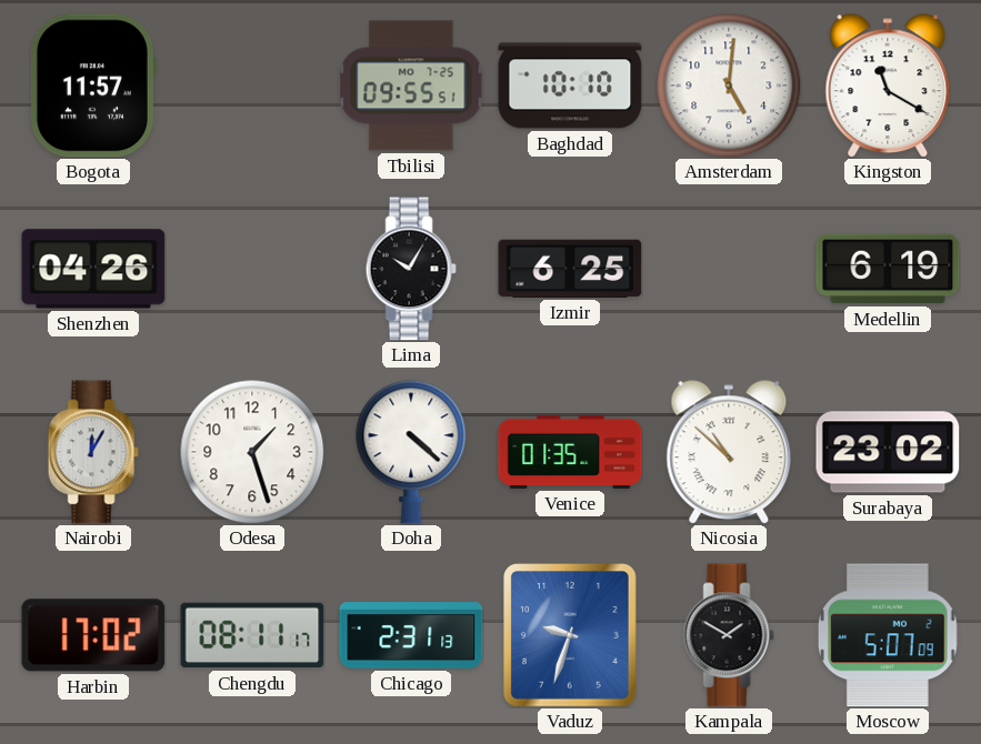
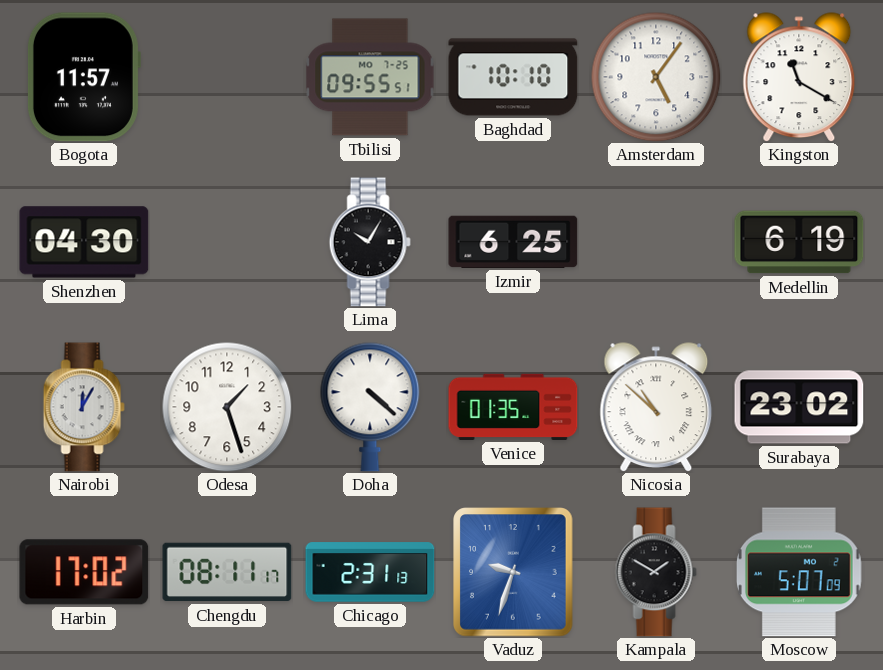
Amsterdam: 5:01 -> 5:06 (656, 77)
Shenzhen: 04:26 -> 04:30 (84, 242)
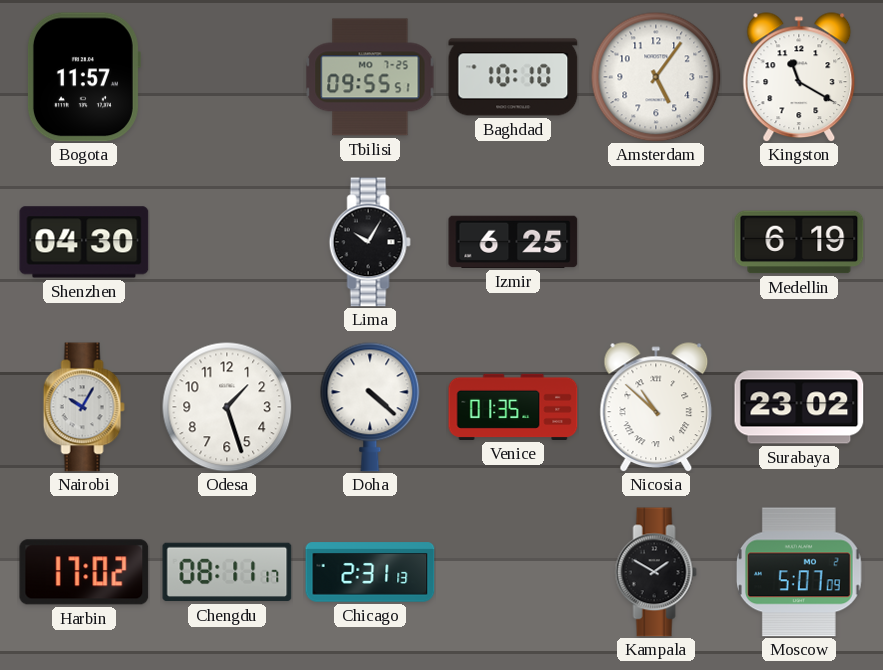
Nairobi: 12:05 -> 10:05 (84, 407)
Vaduz: 9:33 -> none (513, 572)
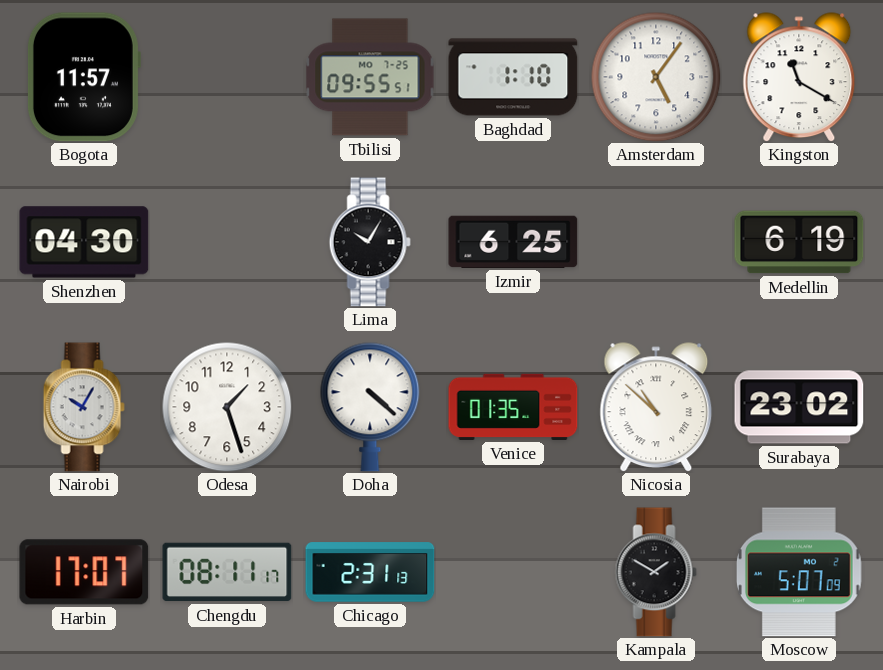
Baghdad: 10:10 -> 1:10 (513, 77)
Harbin: 17:02 -> 17:07 (84, 572)
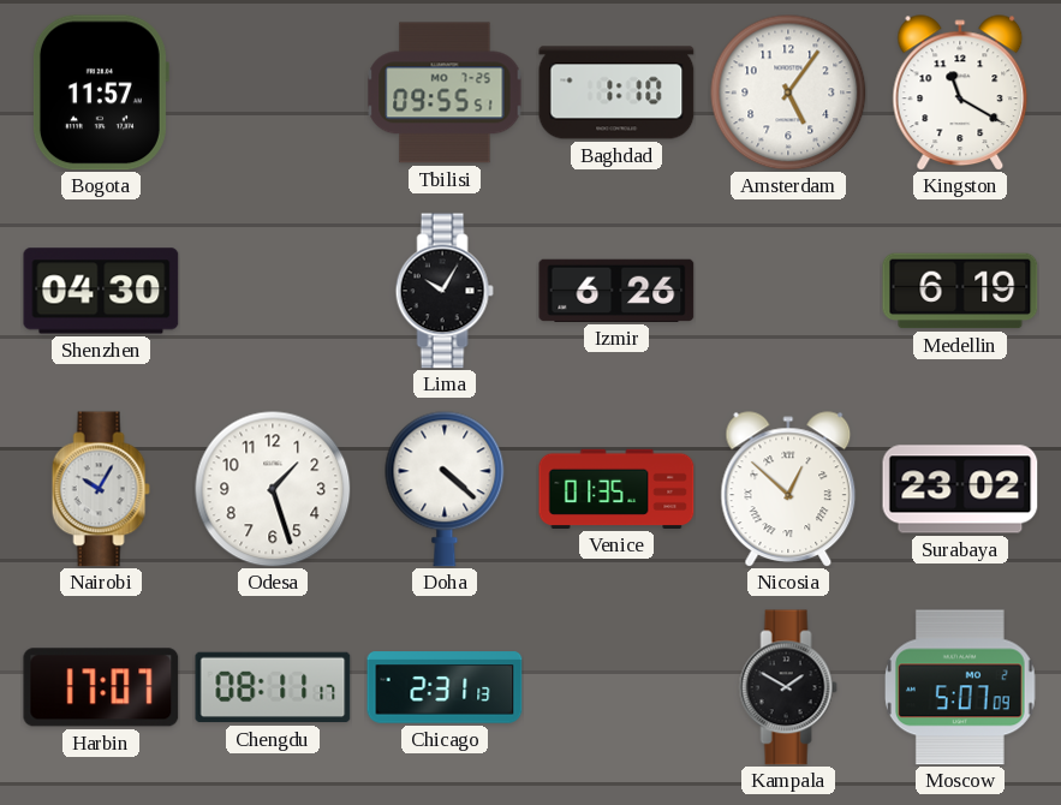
Izmir: 6:25 -> 6:26 (616, 291)
Nicosia: 10:52 -> 12:52 (788, 489)
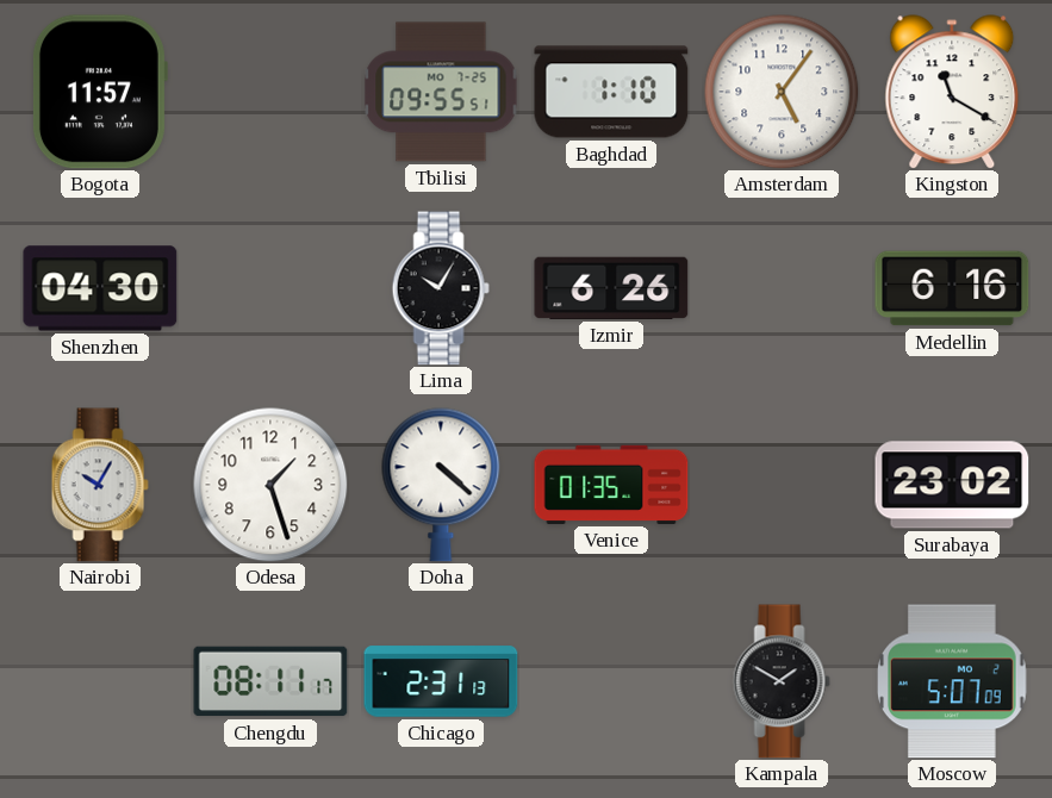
Medellin: 6:19 -> 6:16 (952, 288)
Nicosia: 12:52 -> none (788, 489)
Harbin: 17:07 -> none (101, 687)
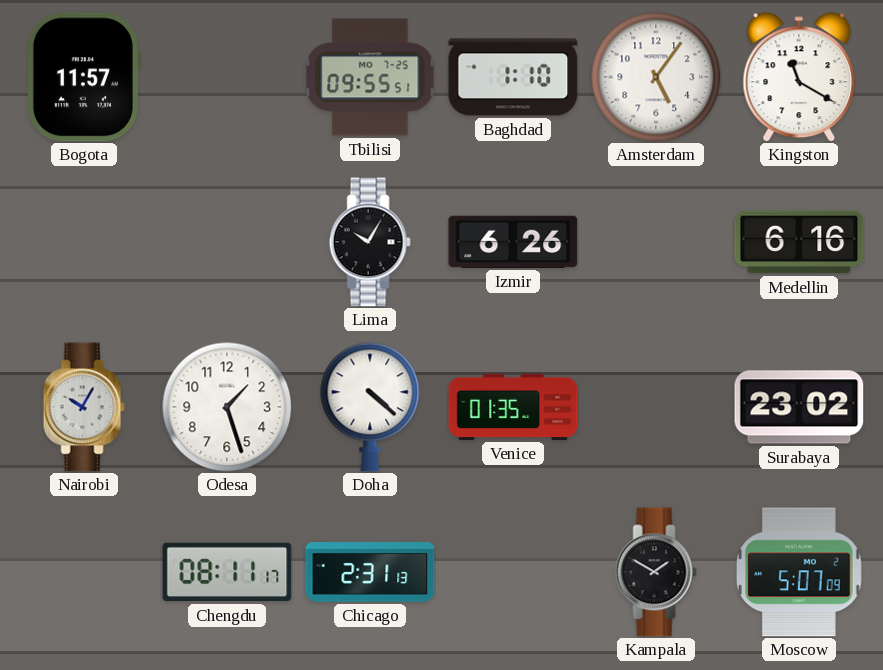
Shenzhen: 04:30 -> none (100, 288)
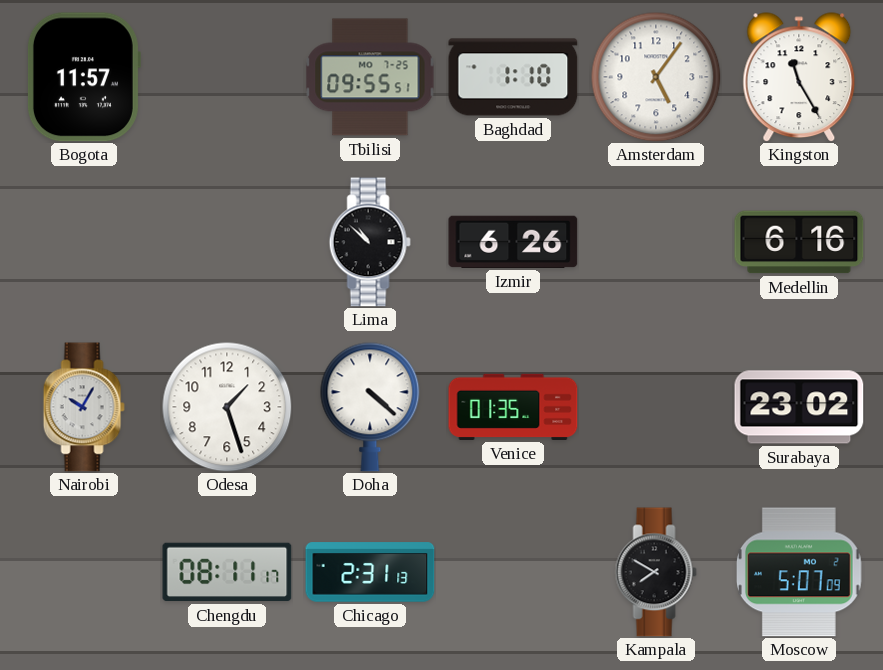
Kingston: 11:20 -> 11:25 (799, 77)
Lima: 10:05 -> 10:52 (370, 242)
Kampala: 1:50 -> 7:50 (656, 572)
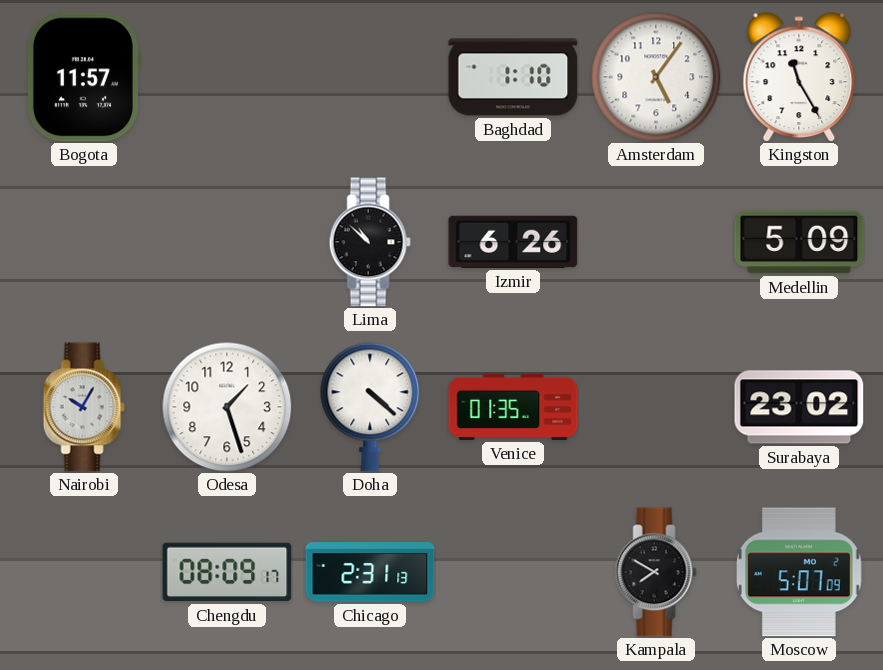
Tbilisi: 09:55 -> none (370, 77)
Medellin: 6:16 -> 5:09 (799, 242)
Chengdu: 08:11 -> 08:09 (227, 572)
